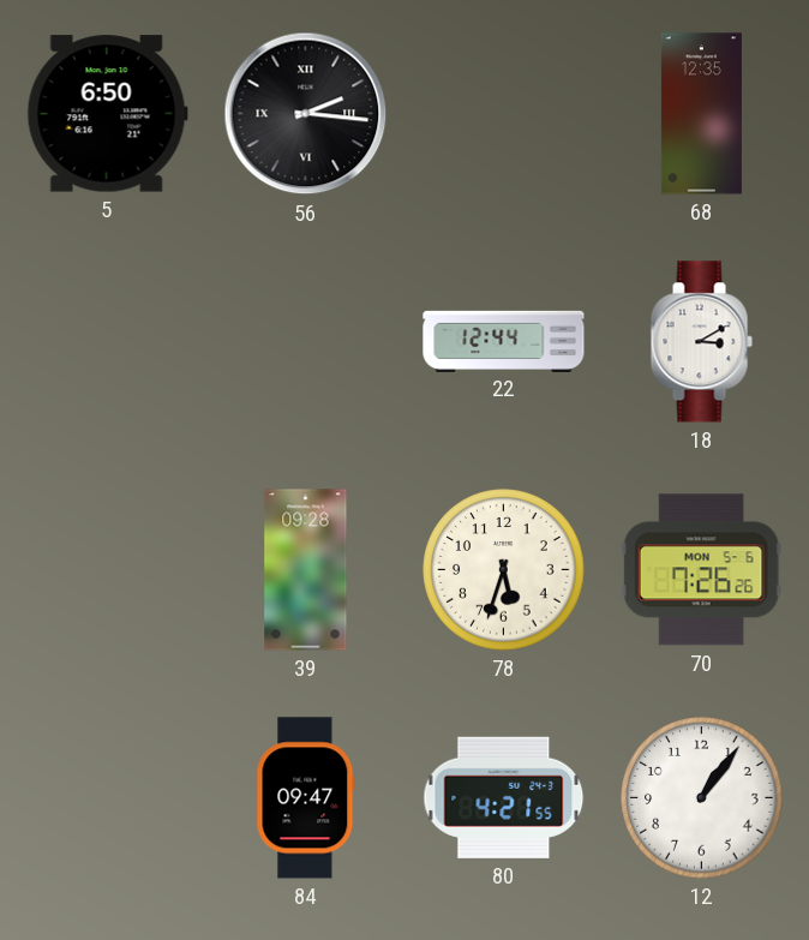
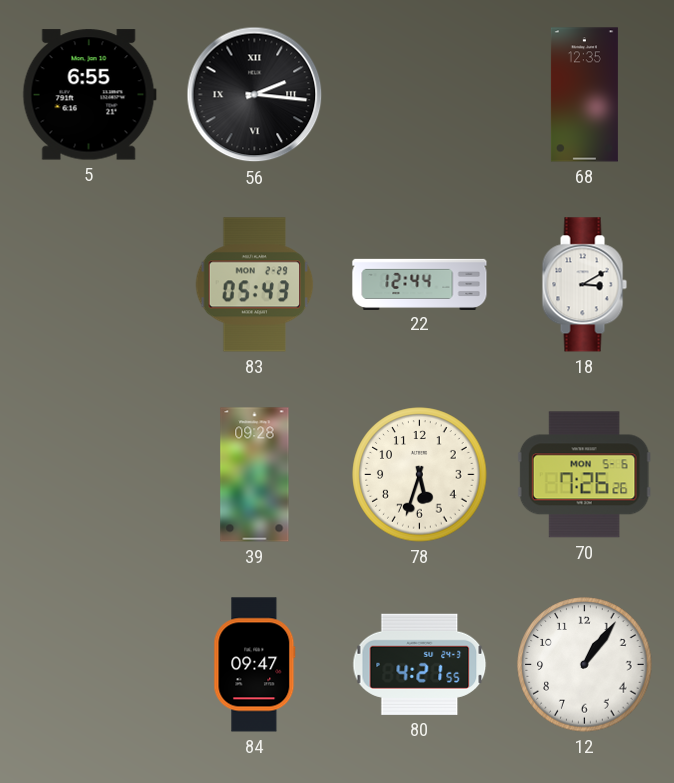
5: 6:50 -> 6:55 (89, 95)
83: none -> 05:43 (255, 285)
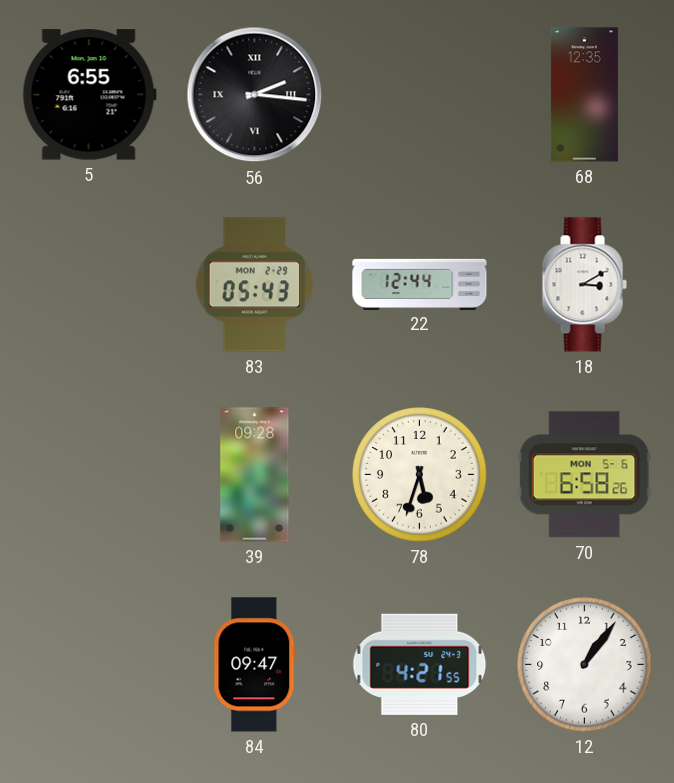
70: 7:26 -> 6:58 (584, 475)
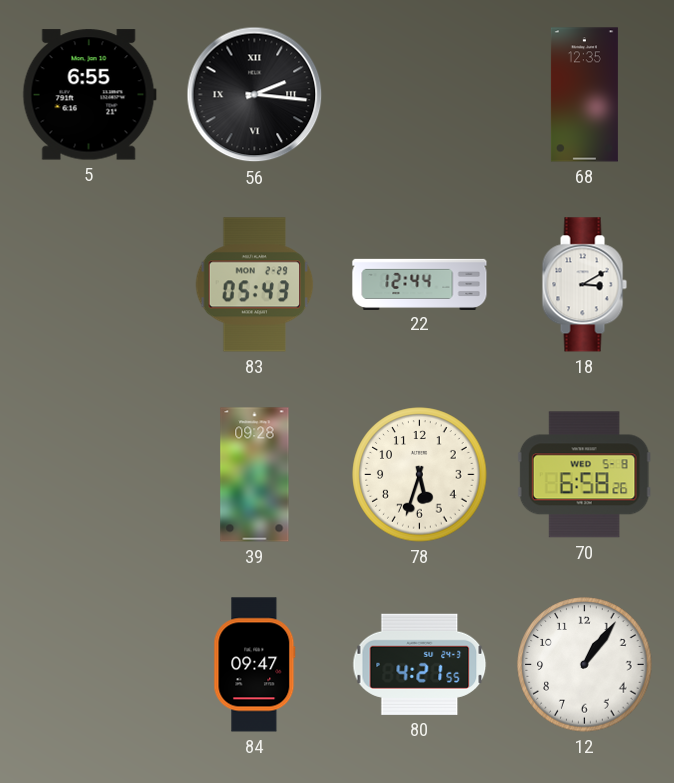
70 date: MON 5-6 -> WED 5-8 (584, 475)
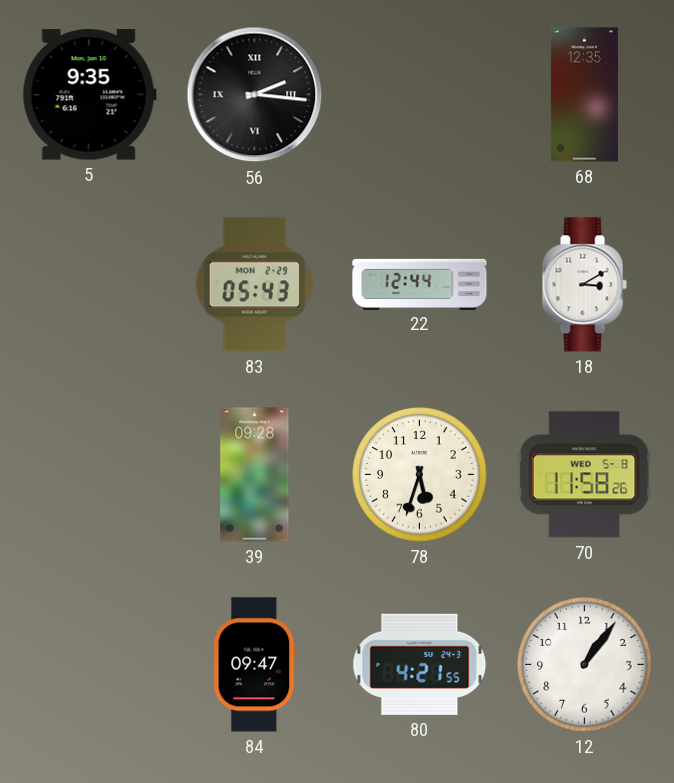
5: 6:55 -> 9:35 (89, 95)
70: 6:58 -> 11:58 (584, 475)
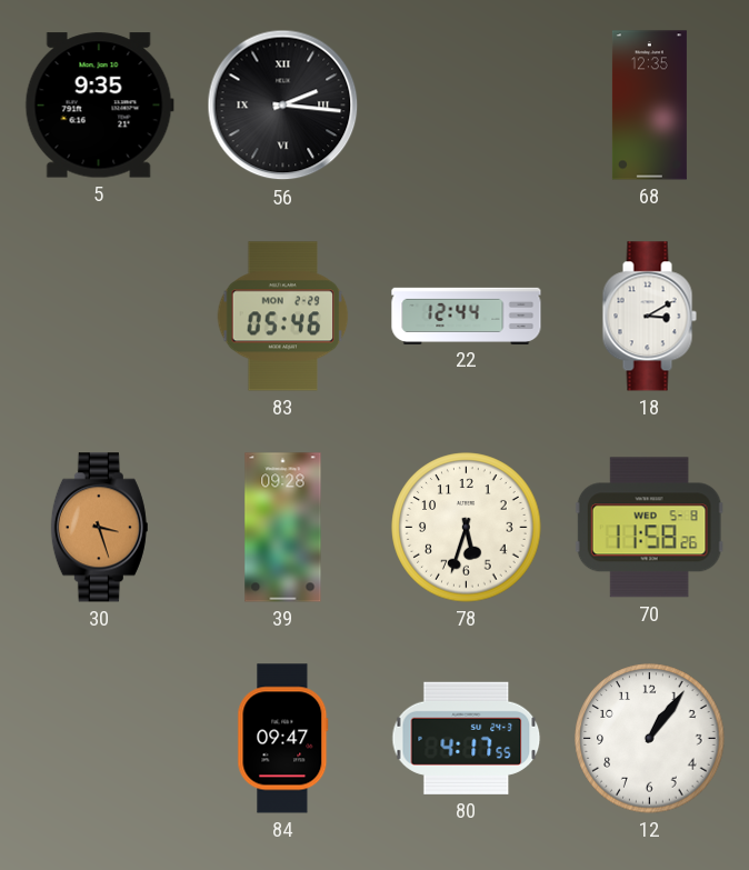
83: 05:43 -> 05:46 (283, 317)
30: none -> 3:27 (99, 528)
80: 4:21 -> 4:17 (467, 738)
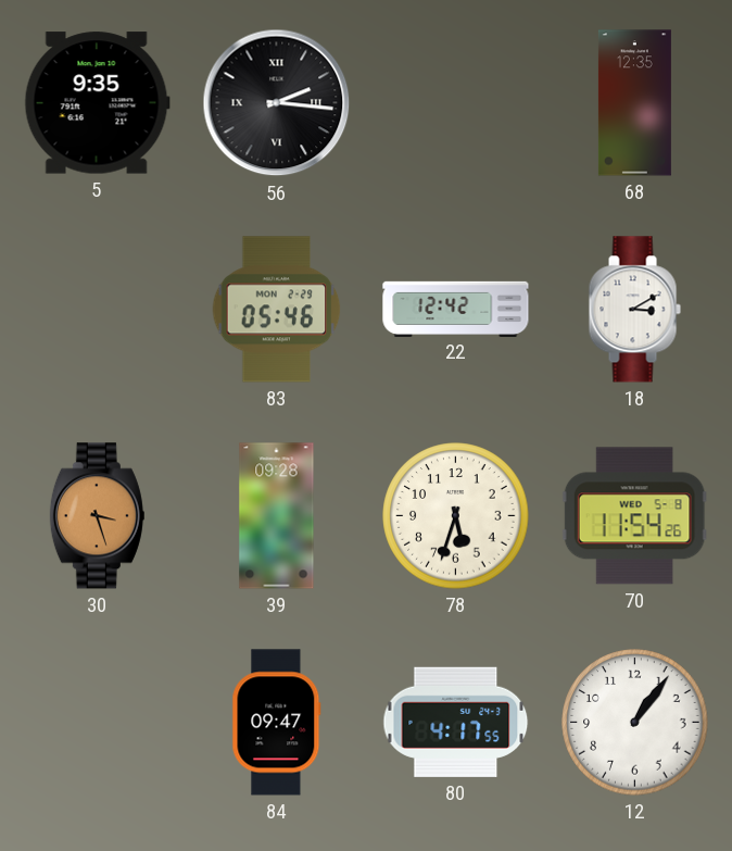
22: 12:44 -> 12:42 (456, 309)
70: 11:58 -> 11:54 (634, 516)
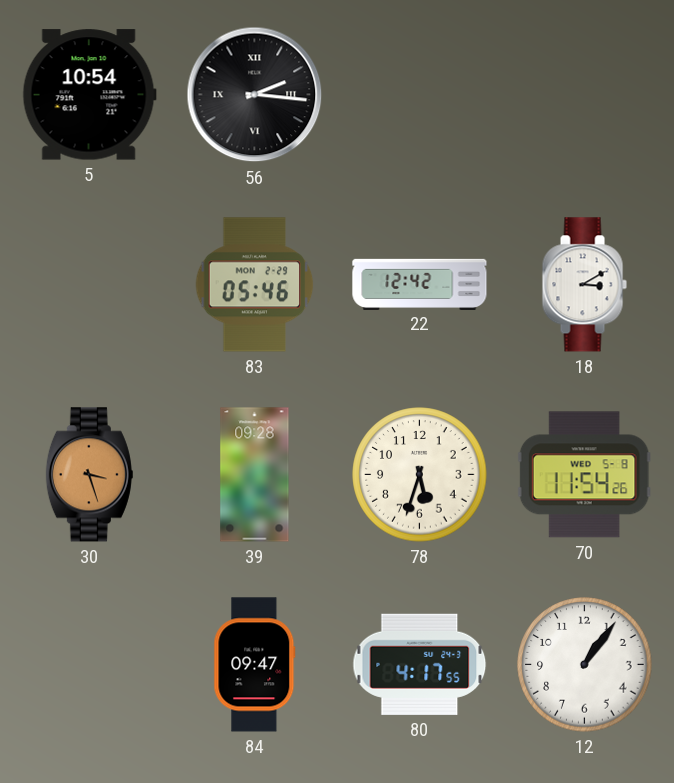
5: 9:35 -> 10:54 (89, 95)
68: 12:35 -> none (634, 103)
